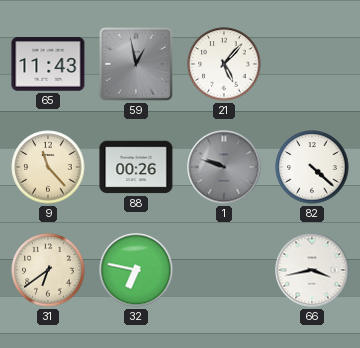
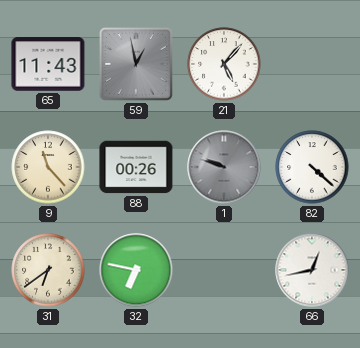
66: 3:43 -> 12:43 (312, 270)
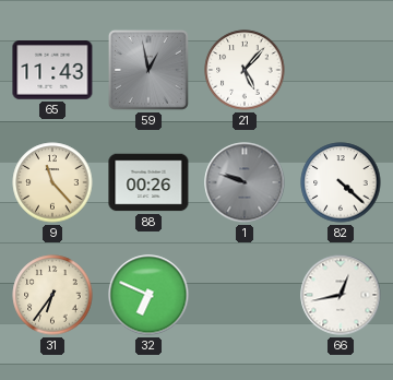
31: 6:39 -> 6:36 (52, 295)
32: 6:47 -> 6:49 (148, 295)
